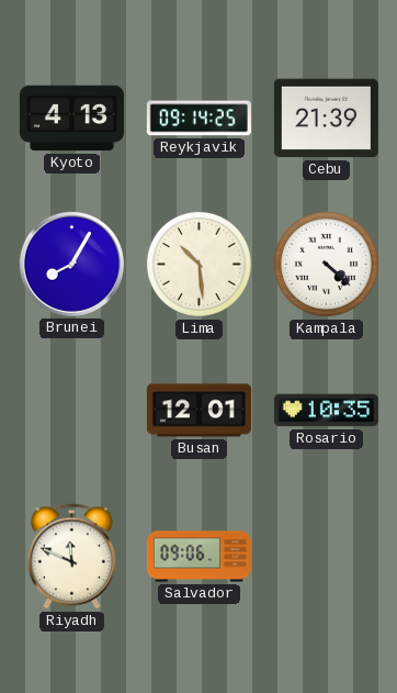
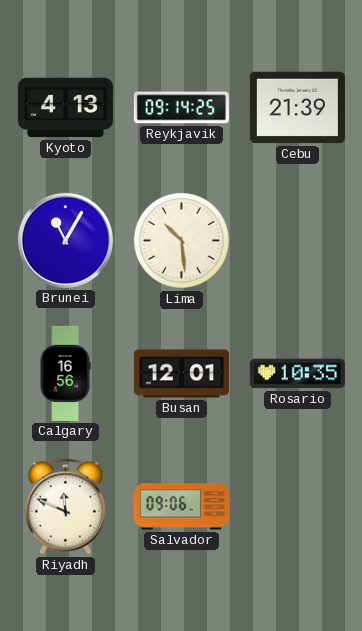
Brunei: 8:05 -> 11:05 (65, 240)
Kampala: 4:22 -> none (326, 264)
Calgary: none -> 16:56 (65, 373)
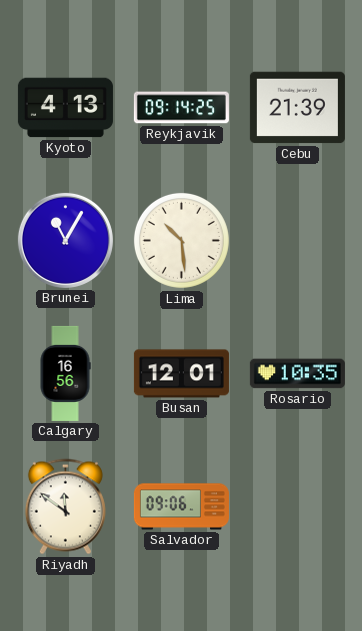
Riyadh: 11:49 -> 11:51 (65, 507)
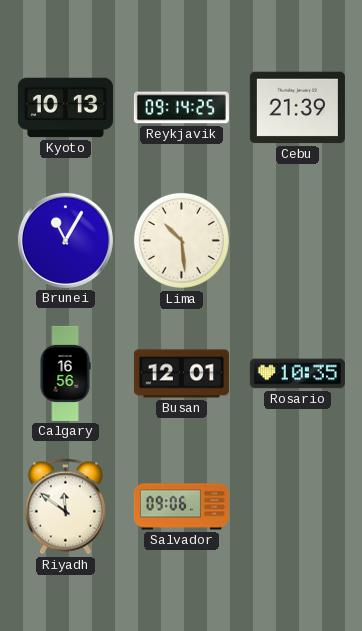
Kyoto: 4:13 -> 10:13 (65, 108)
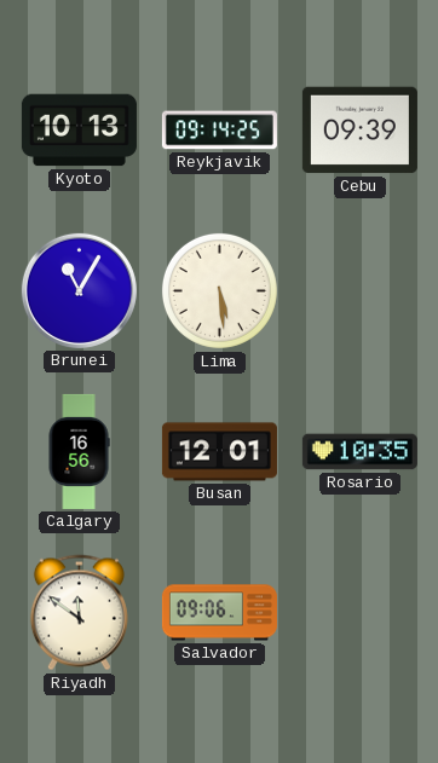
Cebu: 21:39 -> 09:39 (359, 131)
Lima: 10:29 -> 5:29 (219, 290)
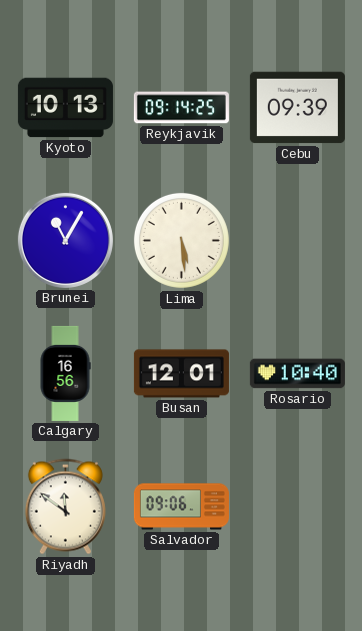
Rosario: 10:35 -> 10:40 (297, 374)
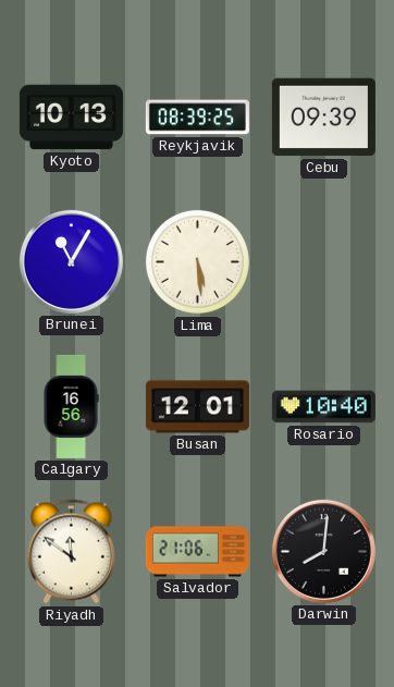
Reykjavik: 09:14 -> 08:39 (197, 118)
Salvador: 09:06 -> 21:06 (197, 552)
Darwin: none -> 8:01 (323, 551)
